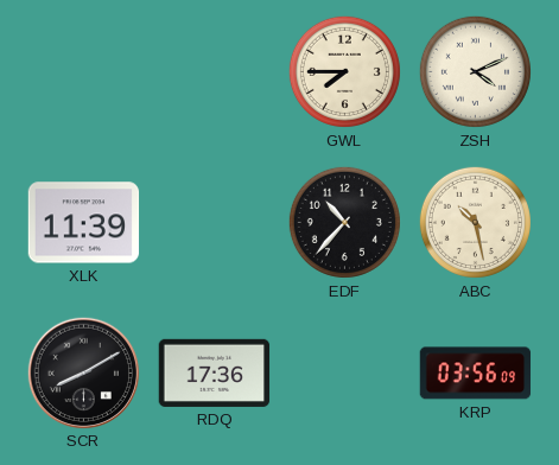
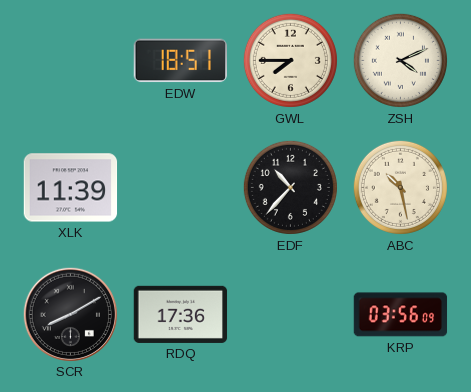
EDW: none -> 18:51 (180, 61)
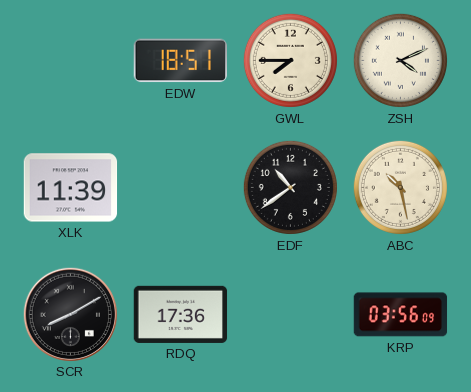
EDF: 10:37 -> 10:39 (290, 187)
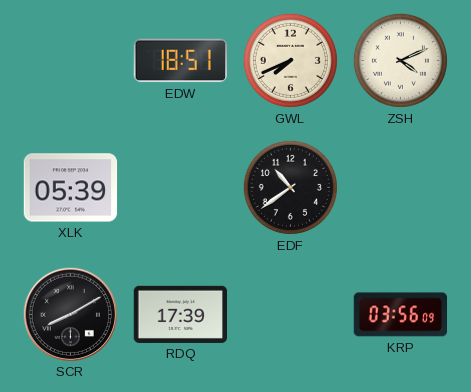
GWL: 7:45 -> 7:41 (290, 60)
XLK: 11:39 -> 05:39 (71, 188)
ABC: 10:28 -> none (400, 187)
RDQ: 17:36 -> 17:39 (181, 314)
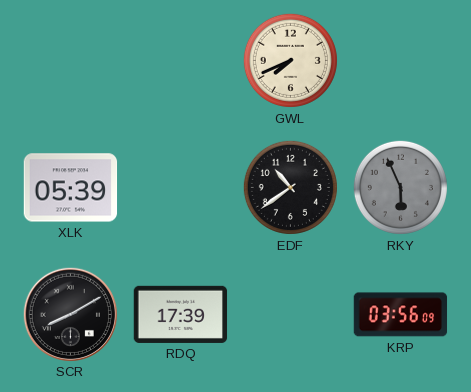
EDW: 18:51 -> none (180, 61)
ZSH: 4:11 -> none (400, 60)
RKY: none -> 5:56 (400, 187)
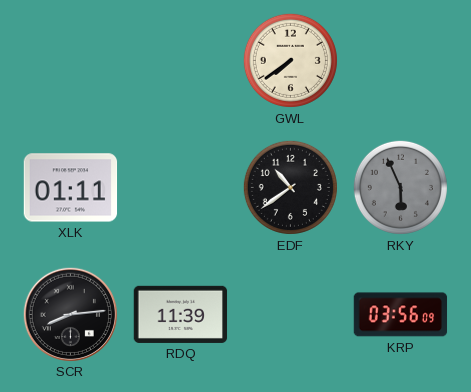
GWL: 7:41 -> 7:39 (290, 60)
XLK: 05:39 -> 01:11 (71, 188)
SCR: 8:10 -> 8:14 (70, 314)
RDQ: 17:39 -> 11:39 (181, 314)
